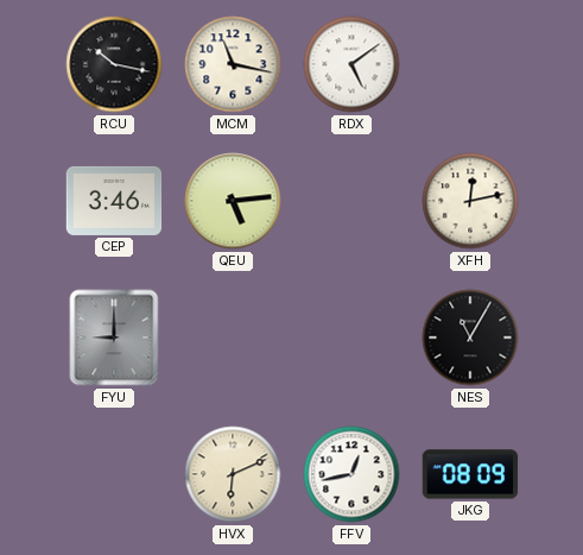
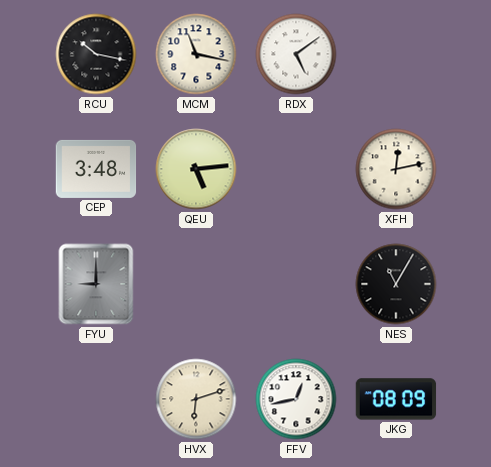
CEP: 3:46 -> 3:48 (96, 169)
HVX: 6:11 -> 6:12 (196, 399)
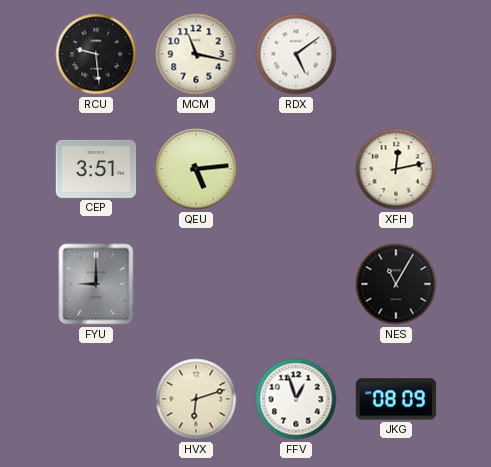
RCU: 10:17 -> 9:29 (96, 54)
CEP: 3:48 -> 3:51 (96, 169)
FFV: 12:43 -> 12:57 (296, 399)
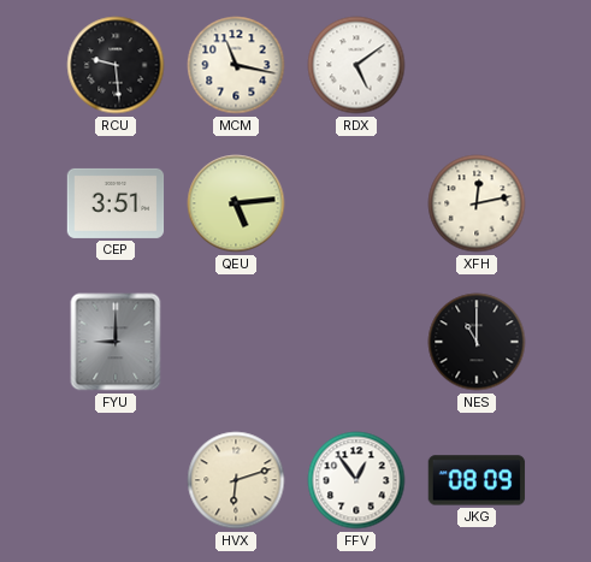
NES: 11:05 -> 11:00 (477, 342)
FFV: 12:57 -> 12:54 (356, 480)
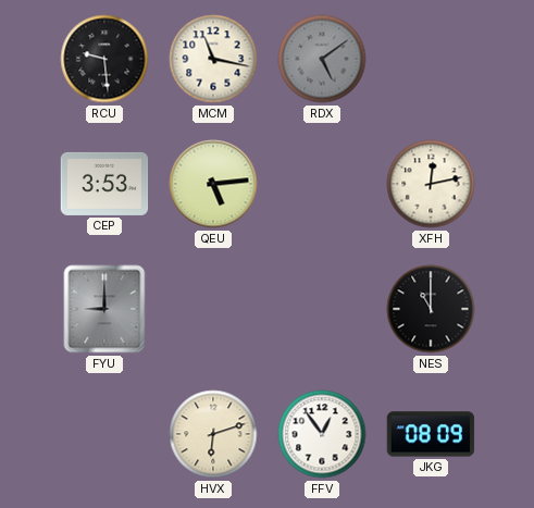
RDX dial: white -> grey (322, 59)
CEP: 3:51 -> 3:53 (104, 184)
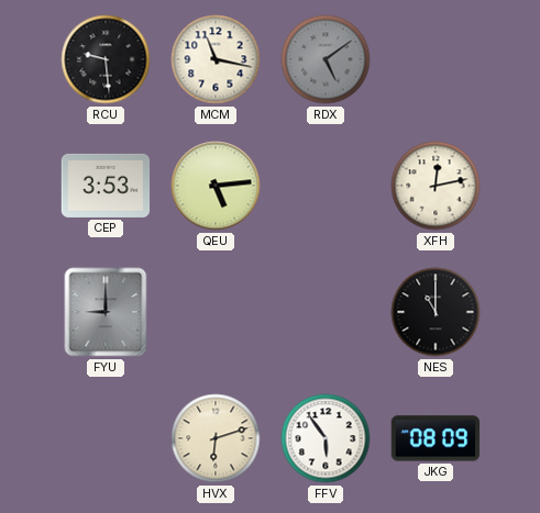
FFV: 12:54 -> 5:54 (326, 438)
